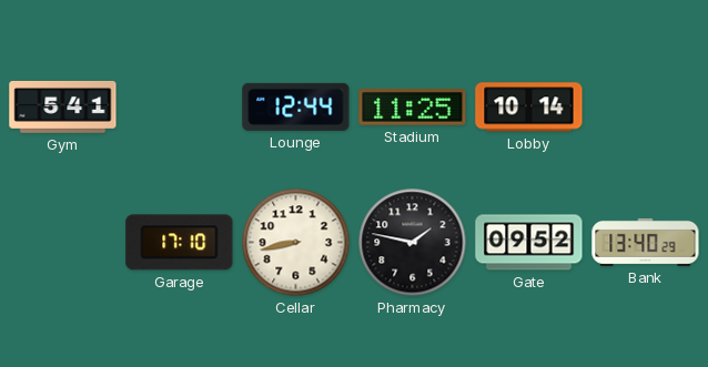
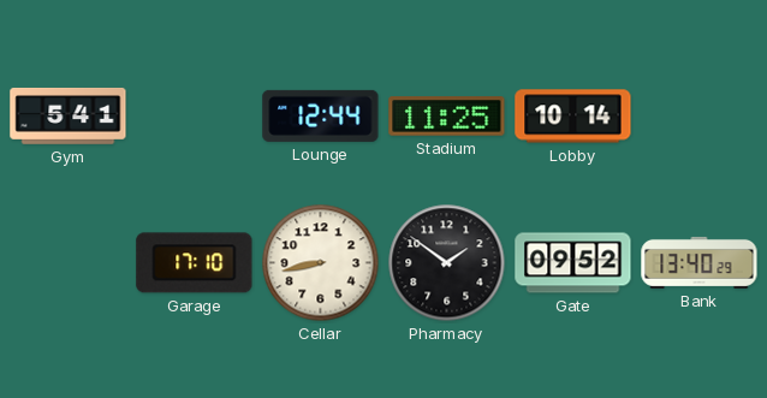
Pharmacy: 1:47 -> 1:51 (447, 263)
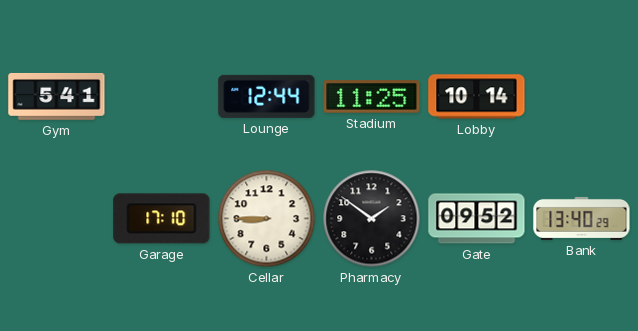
Cellar: 8:43 -> 8:45 (267, 219)
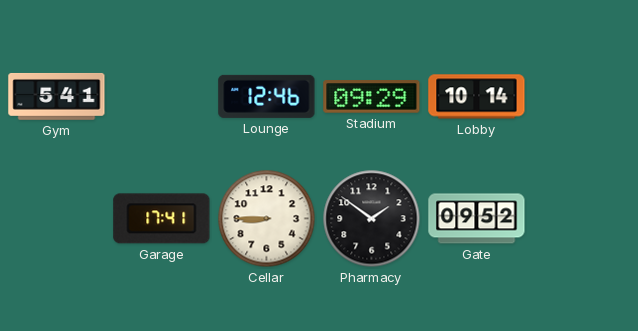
Lounge: 12:44 -> 12:46 (267, 96)
Stadium: 11:25 -> 09:29 (372, 97)
Garage: 17:10 -> 17:41 (162, 219)
Bank: 13:40 -> none (582, 218)
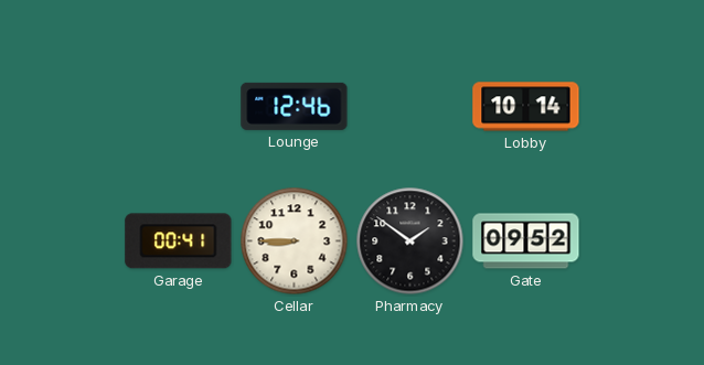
Gym: 5:41 -> none (57, 97)
Stadium: 09:29 -> none (372, 97)
Garage: 17:41 -> 00:41 (179, 241)
